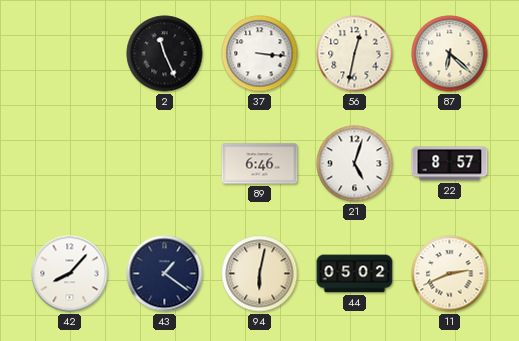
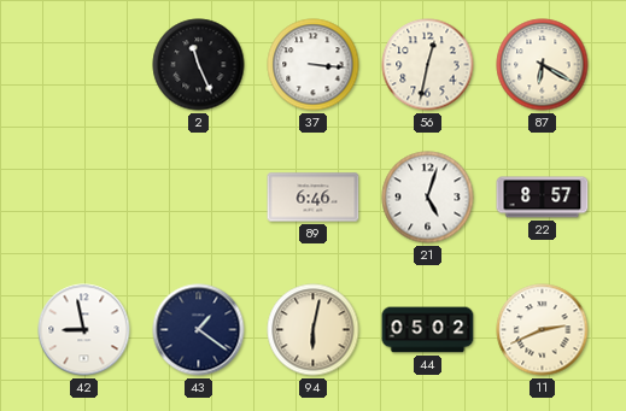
87: 6:22 -> 6:20 (543, 65)
42: 8:07 -> 8:58 (84, 330)
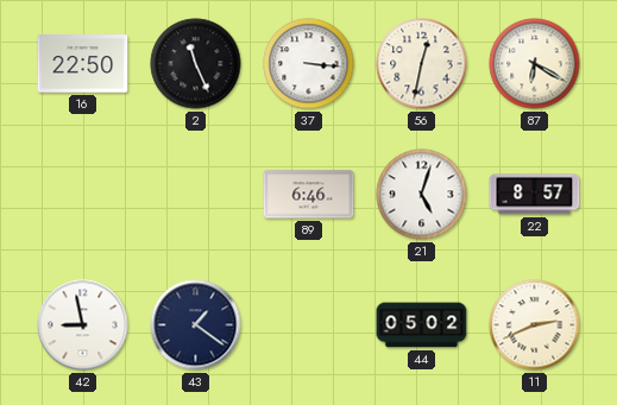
16: none -> 22:50 (83, 64)
94: 6:02 -> none (314, 330)
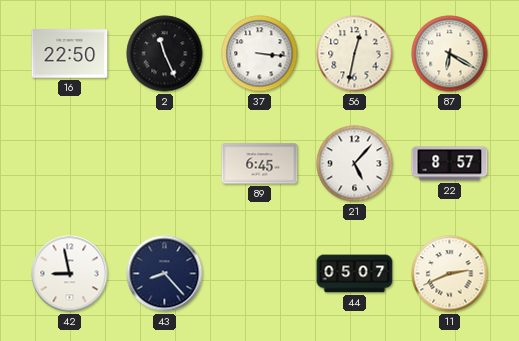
89: 6:46 -> 6:45 (260, 164)
21: 5:03 -> 5:07 (355, 164)
43: 1:21 -> 8:23 (165, 274)
44: 05:02 -> 05:07 (355, 274)
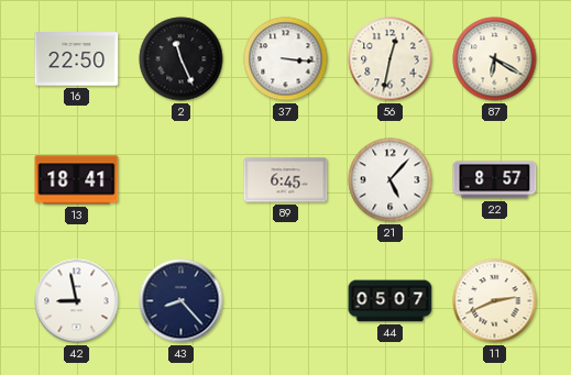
13: none -> 18:41 (77, 180)
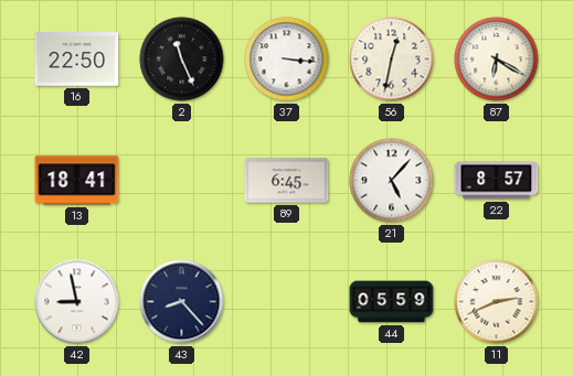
44: 05:07 -> 05:59 (392, 302)
